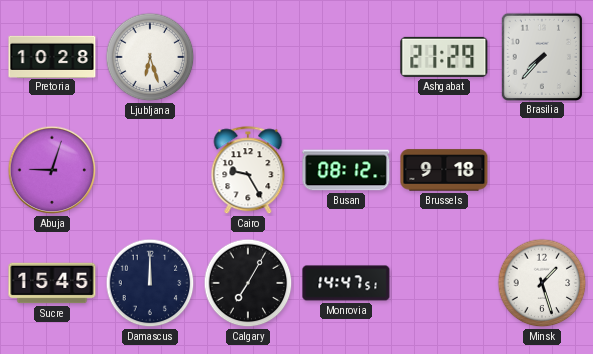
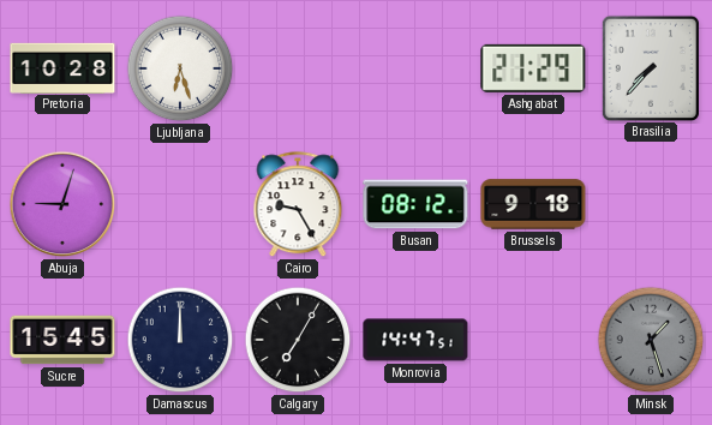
Minsk dial: white -> grey (651, 340)
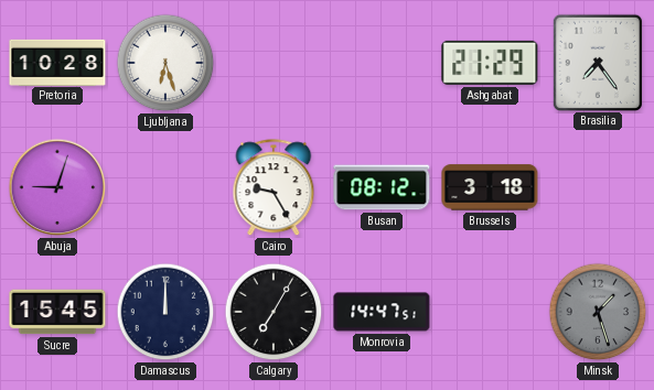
Brasilia: 7:37 -> 7:24 (597, 62)
Brussels: 9:18 -> 3:18 (490, 187)
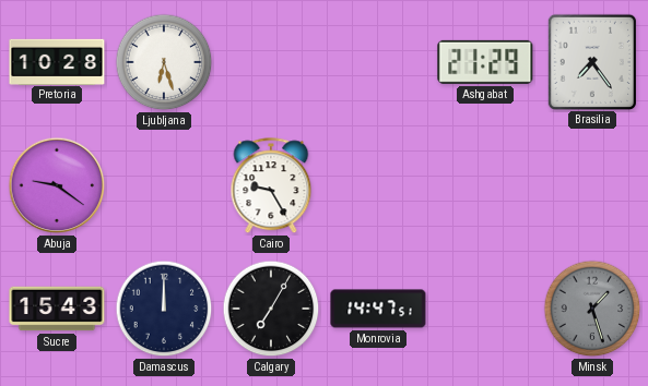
Abuja: 9:03 -> 9:21 (57, 185)
Busan: 08:12 -> none (382, 187)
Brussels: 3:18 -> none (490, 187)
Sucre: 15:45 -> 15:43 (57, 309)
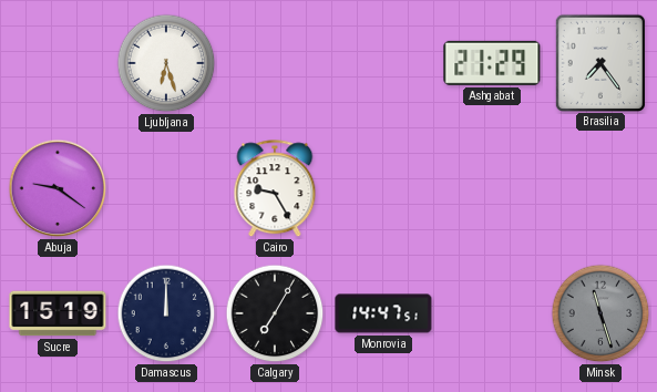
Pretoria: 10:28 -> none (57, 61)
Sucre: 15:43 -> 15:19 (58, 313)
Minsk: 1:27 -> 11:27 (600, 313)
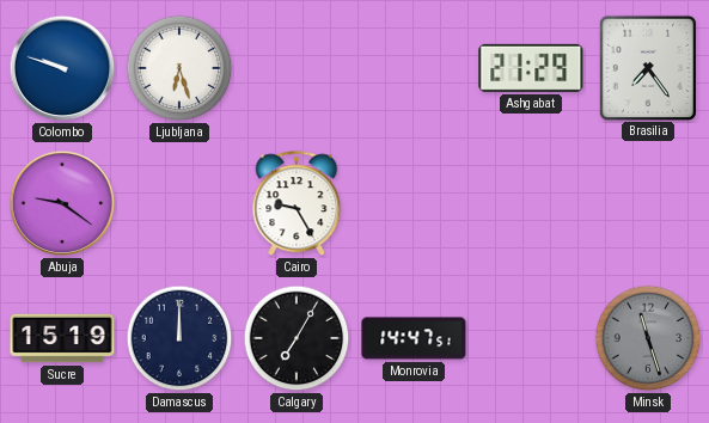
Colombo: none -> 9:48 (62, 68)
